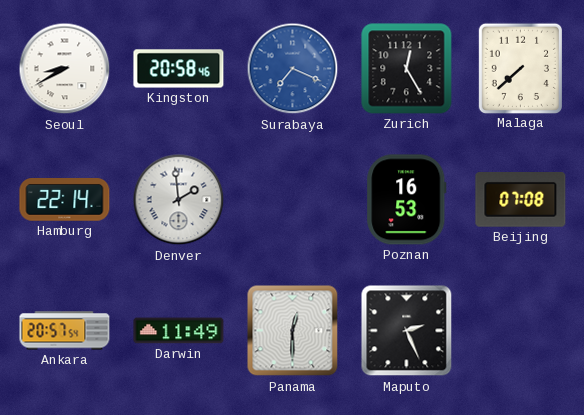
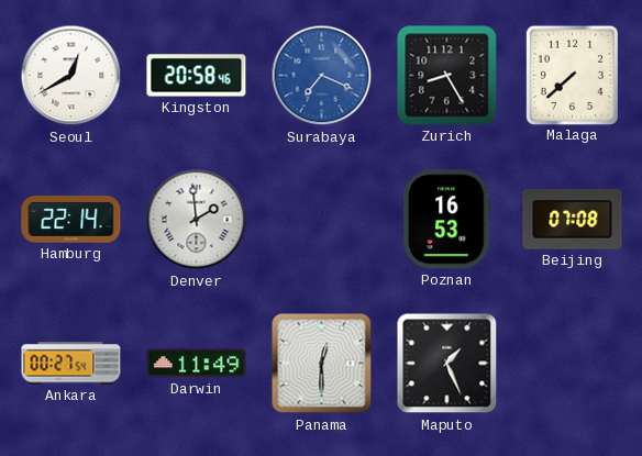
Seoul: 8:40 -> 12:40 (71, 76)
Zurich: 12:25 -> 8:25 (447, 76)
Ankara: 20:57 -> 00:27 (71, 364)
Maputo: 2:26 -> 1:26 (447, 364)
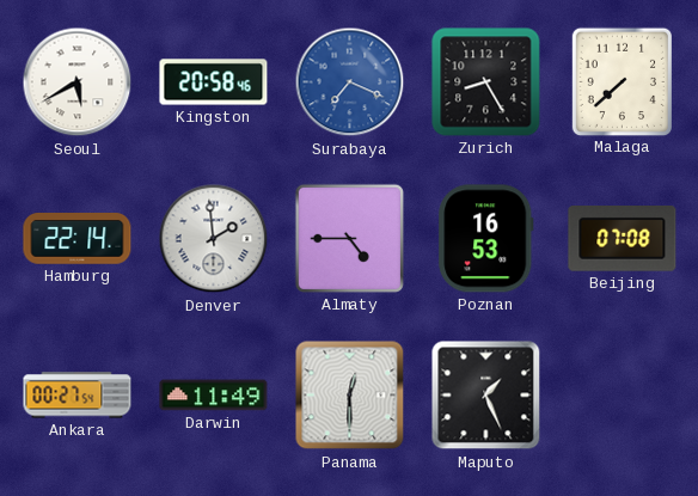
Seoul: 12:40 -> 5:40 (78, 82)
Almaty: none -> 4:45 (349, 238)
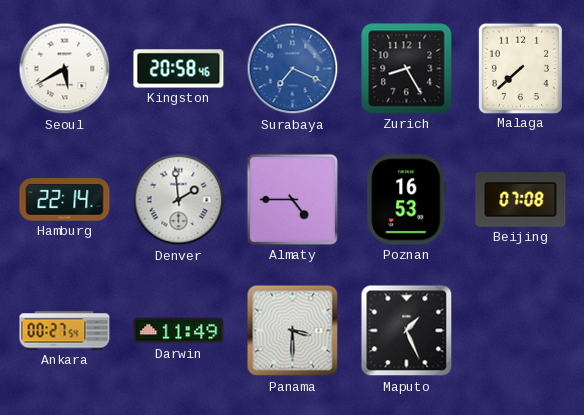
Panama: 12:30 -> 3:30 (293, 331)
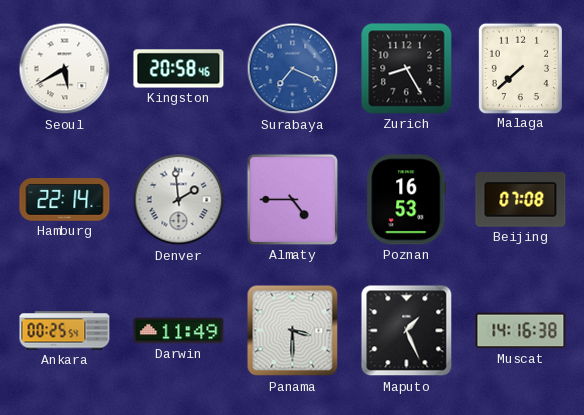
Ankara: 00:27 -> 00:25 (65, 331)
Muscat: none -> 14:16 (521, 331)
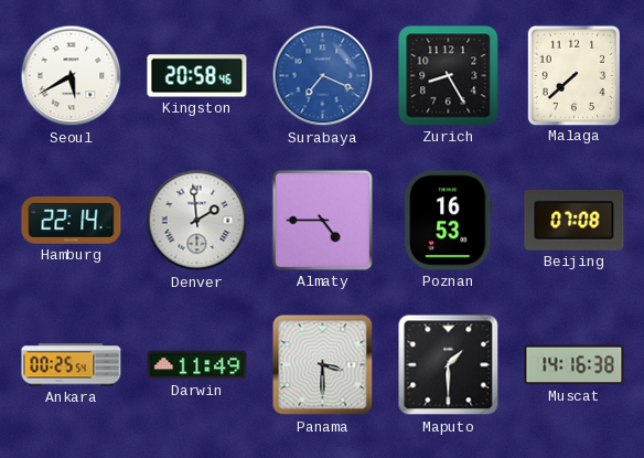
Maputo: 1:26 -> 1:30 (449, 365)
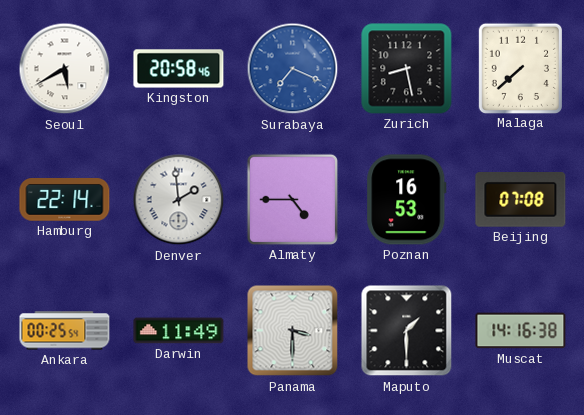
Zurich: 8:25 -> 8:28 (407, 69)
